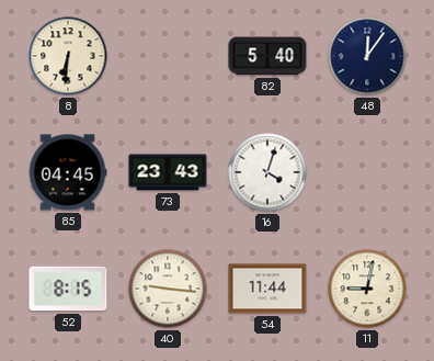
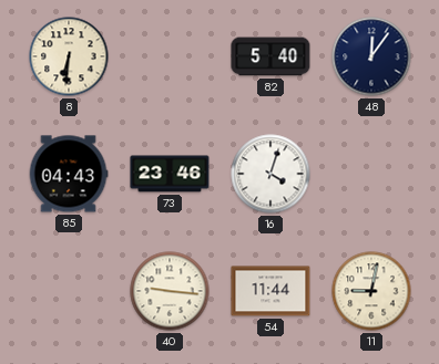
85: 04:45 -> 04:43 (69, 174)
73: 23:43 -> 23:46 (170, 174)
52: 8:15 -> none (68, 289)
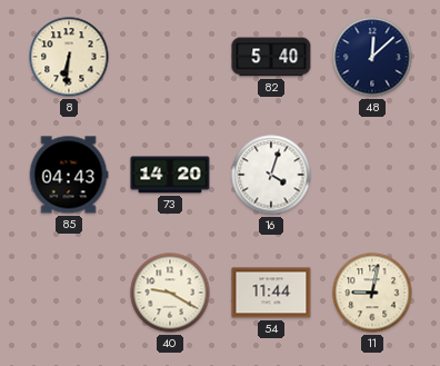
48: 12:06 -> 12:08 (372, 57)
73: 23:46 -> 14:20 (170, 175)
40: 9:16 -> 9:20 (170, 293)
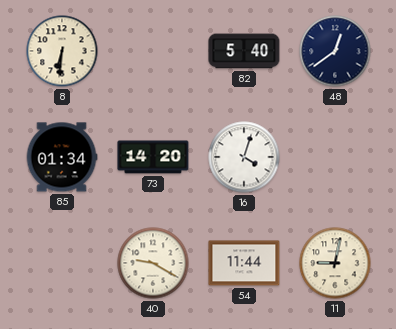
48: 12:08 -> 12:39 (335, 51)
85: 04:43 -> 01:34 (62, 157)
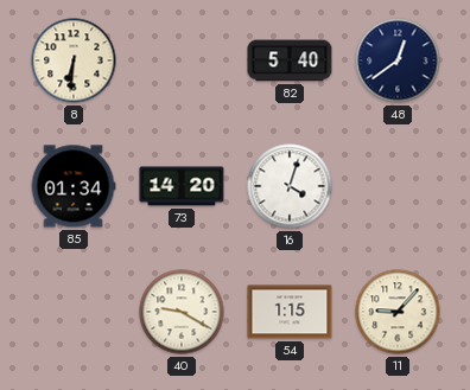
54: 11:44 -> 1:15 (290, 312)
11: 9:02 -> 9:07 (398, 312)
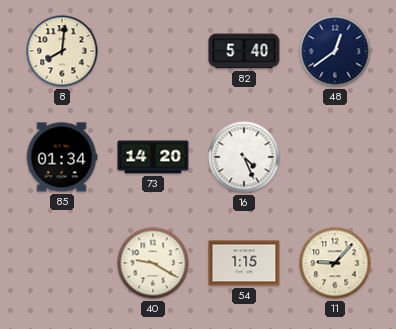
8: 6:31 -> 8:01 (62, 51)
16: 4:03 -> 4:26 (244, 157)
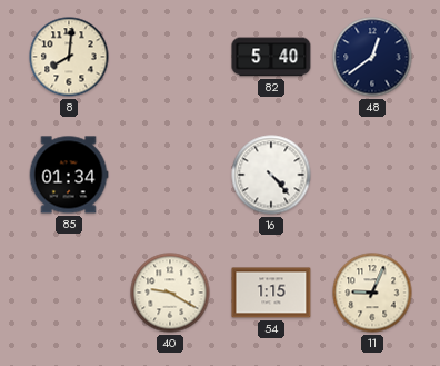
73: 14:20 -> none (153, 157)
16: 4:26 -> 4:23 (271, 175)
11: 9:07 -> 9:04 (372, 293)
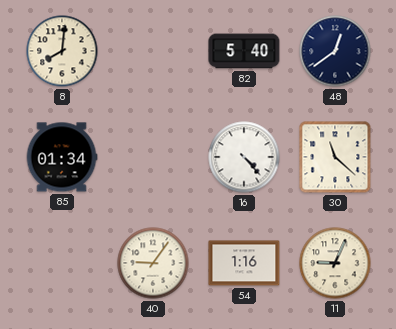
30: none -> 11:22 (335, 157)
40: 9:20 -> 9:06 (153, 263)
54: 1:15 -> 1:16 (244, 263)
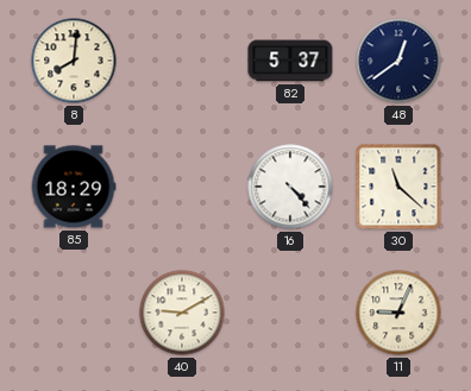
82: 5:40 -> 5:37 (290, 61)
85: 01:34 -> 18:29 (74, 187)
40: 9:06 -> 9:10 (182, 313)
54: 1:16 -> none (244, 263)
